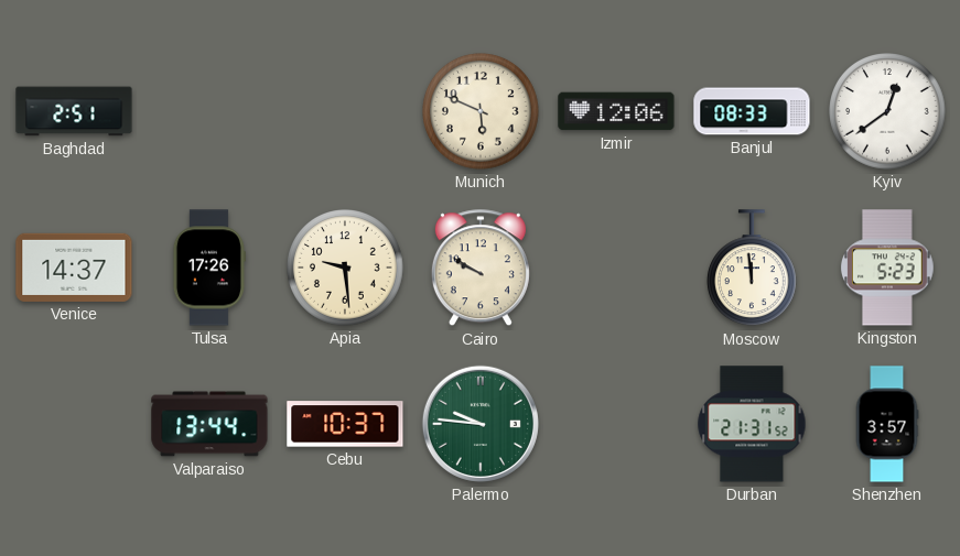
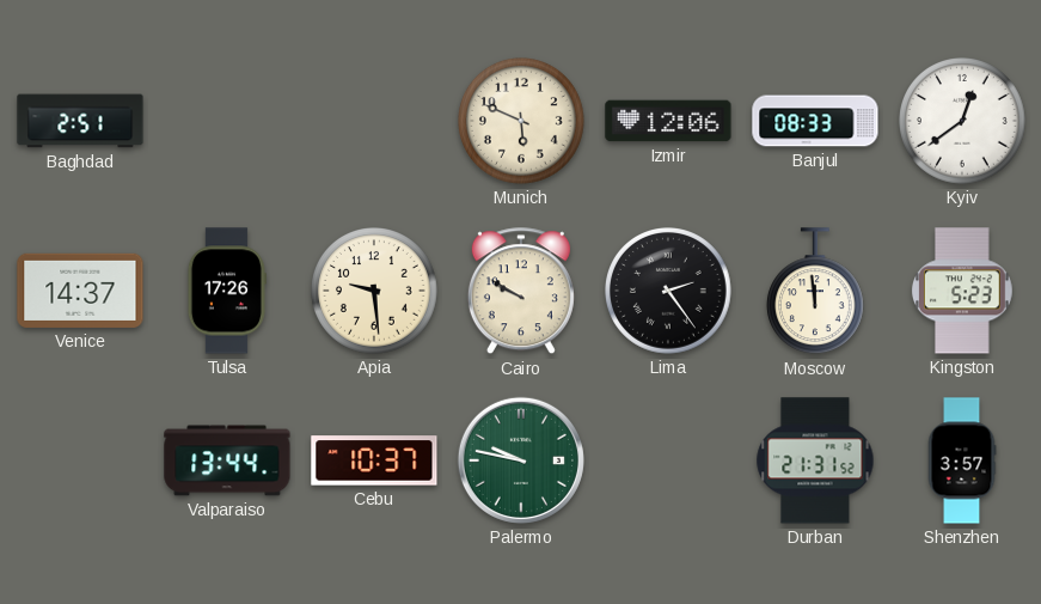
Lima: none -> 2:24 (669, 292)
Palermo: 9:46 -> 9:47 (521, 460)
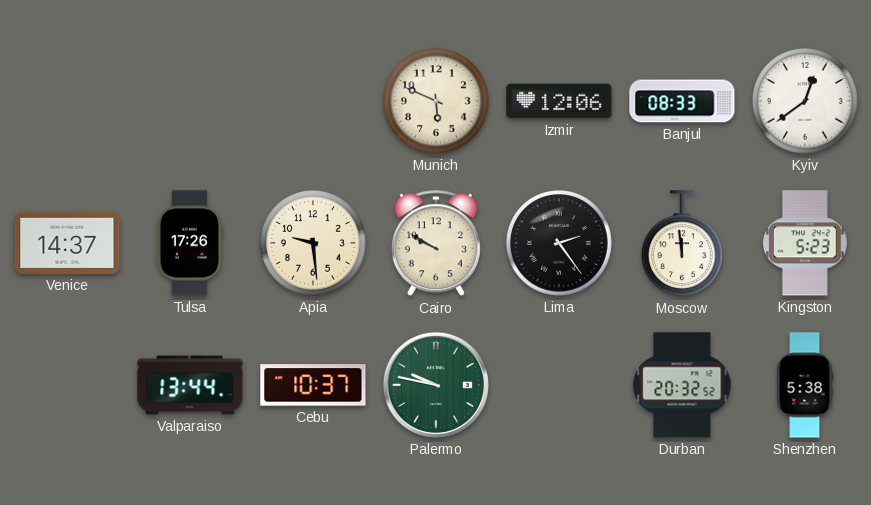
Baghdad: 2:51 -> none (80, 121)
Durban: 21:31 -> 20:32 (682, 385)
Shenzhen: 3:57 -> 5:38 (805, 385)
